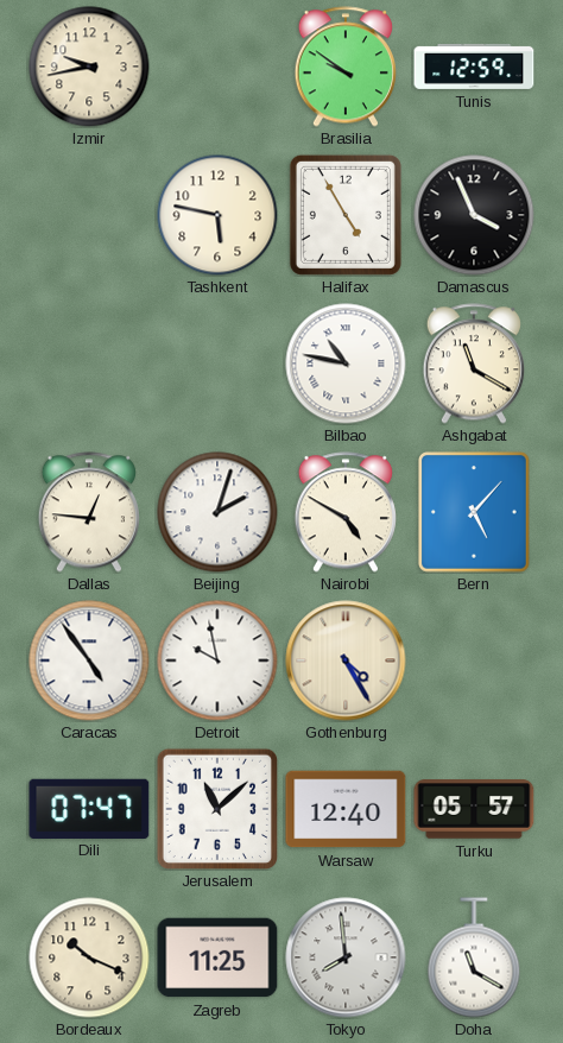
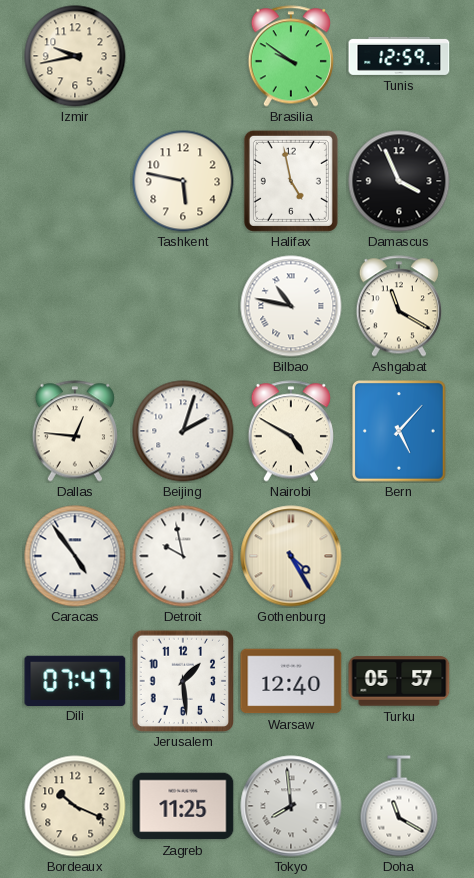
Halifax: 4:55 -> 4:58 (291, 181)
Jerusalem: 11:08 -> 1:29 (182, 680)
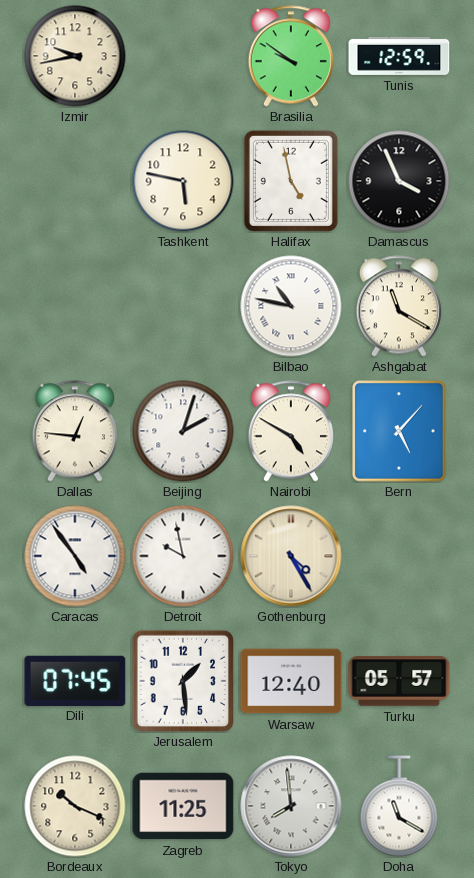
Dili: 07:47 -> 07:45 (75, 680)
